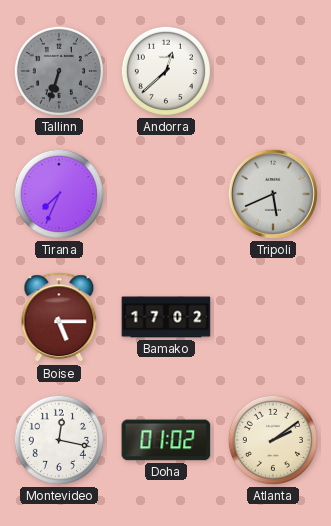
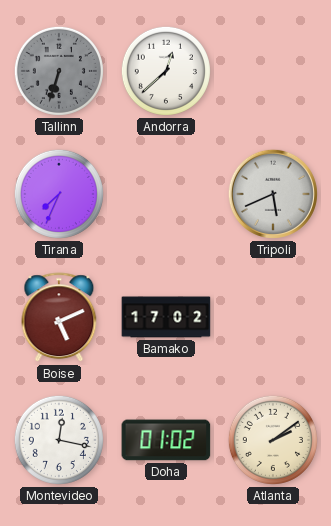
Boise: 5:15 -> 5:11 (59, 318)
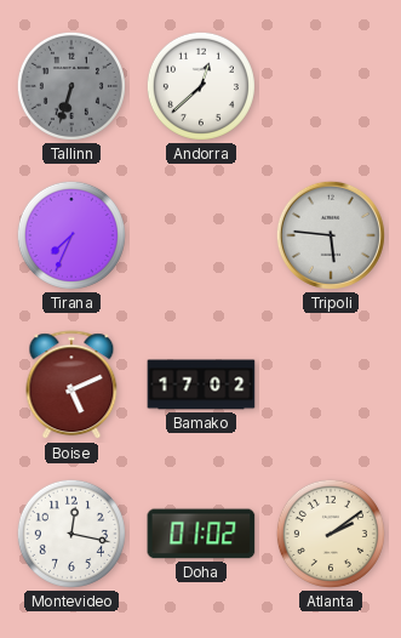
Tripoli: 5:41 -> 5:46 (331, 235)
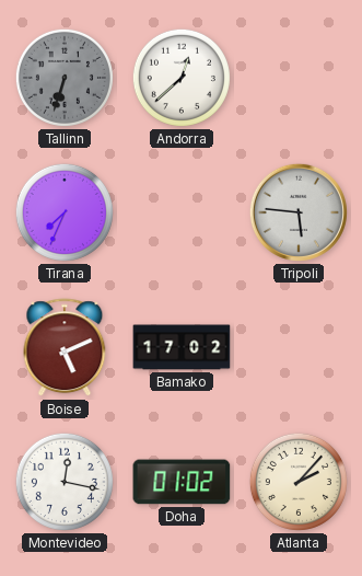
Atlanta: 2:09 -> 2:07 (299, 482)
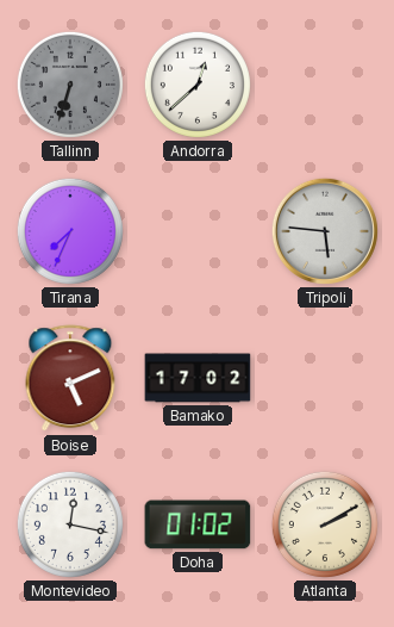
Atlanta: 2:07 -> 2:10 (325, 524)
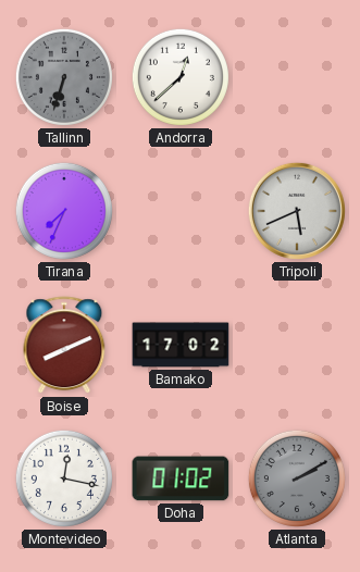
Tripoli: 5:46 -> 5:41 (297, 211)
Boise: 5:11 -> 8:11 (64, 346)
Atlanta dial: cream -> grey (297, 478)
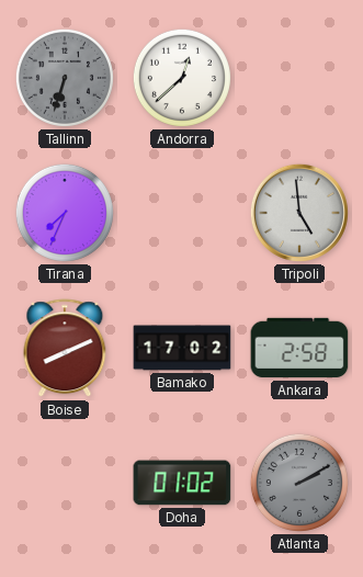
Tripoli: 5:41 -> 4:59 (299, 213)
Ankara: none -> 2:58 (299, 348)
Montevideo: 12:17 -> none (64, 478)
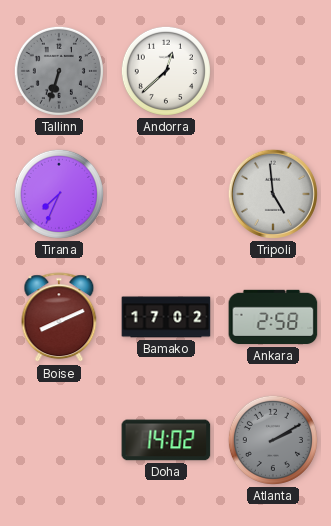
Doha: 01:02 -> 14:02 (166, 440)
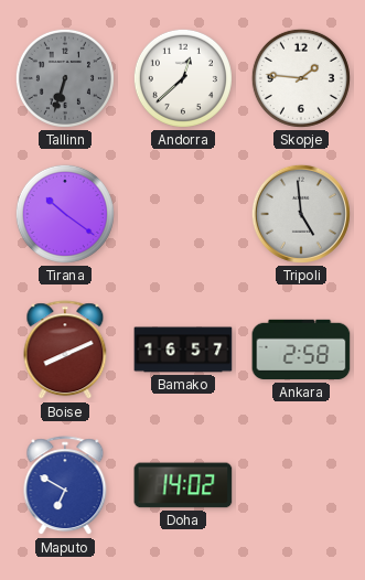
Skopje: none -> 1:46 (301, 78)
Tirana: 7:34 -> 10:21 (65, 214)
Bamako: 17:02 -> 16:57 (183, 350)
Maputo: none -> 6:50 (65, 486)
Atlanta: 2:10 -> none (273, 440)
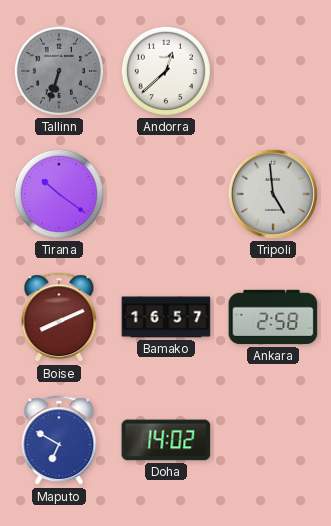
Skopje: 1:46 -> none (301, 78)
